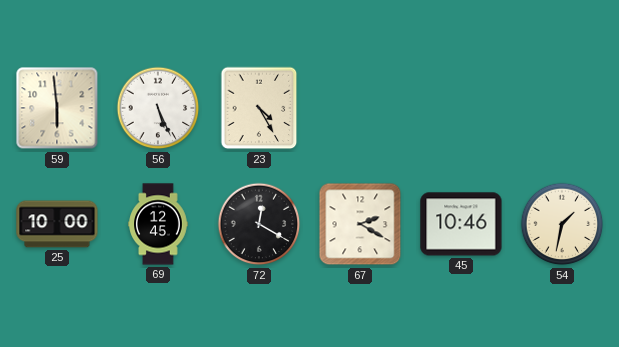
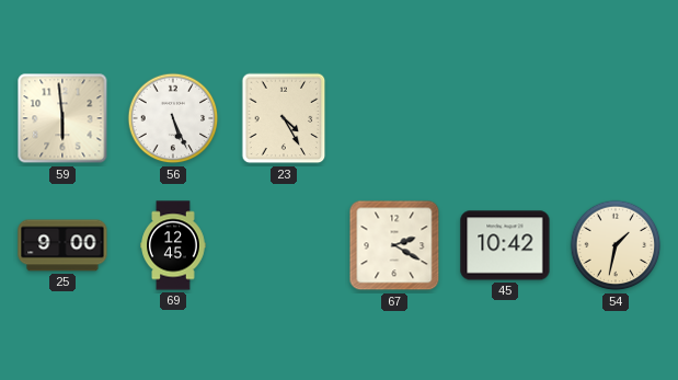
25: 10:00 -> 9:00 (62, 245)
72: 12:20 -> none (259, 224)
45: 10:46 -> 10:42 (505, 245)
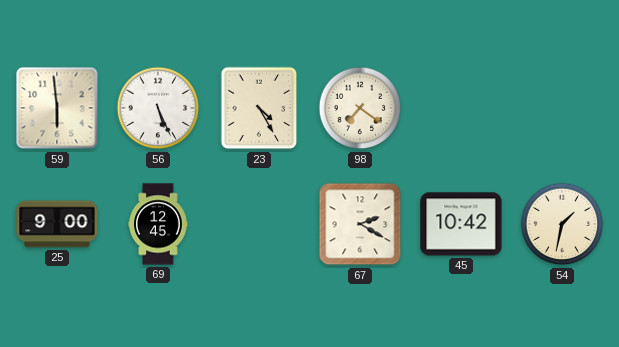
98: none -> 7:21 (360, 108)
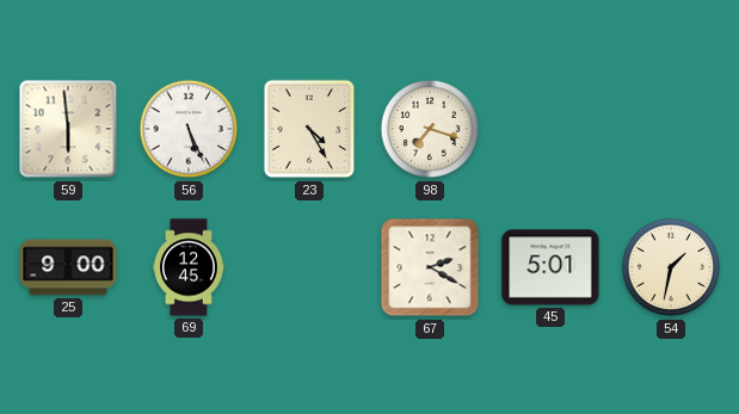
98: 7:21 -> 7:18 (430, 129)
45: 10:42 -> 5:01 (550, 267)
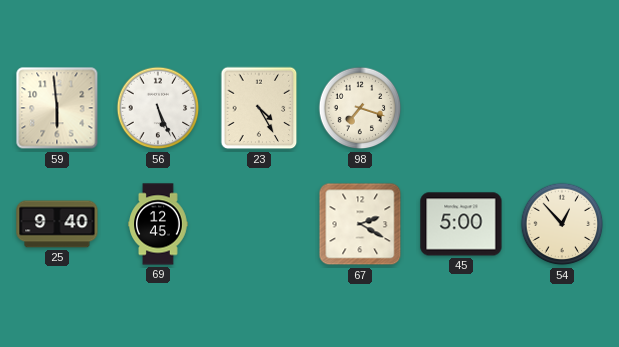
25: 9:00 -> 9:40 (57, 224)
45: 5:01 -> 5:00 (461, 224)
54: 1:32 -> 12:53 (562, 224)
